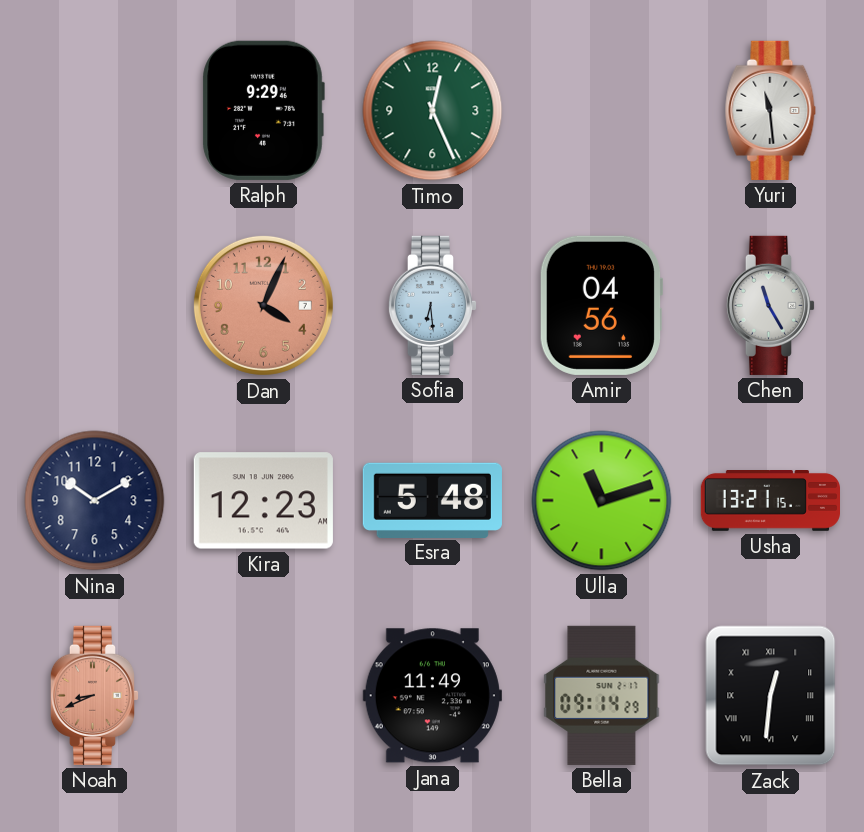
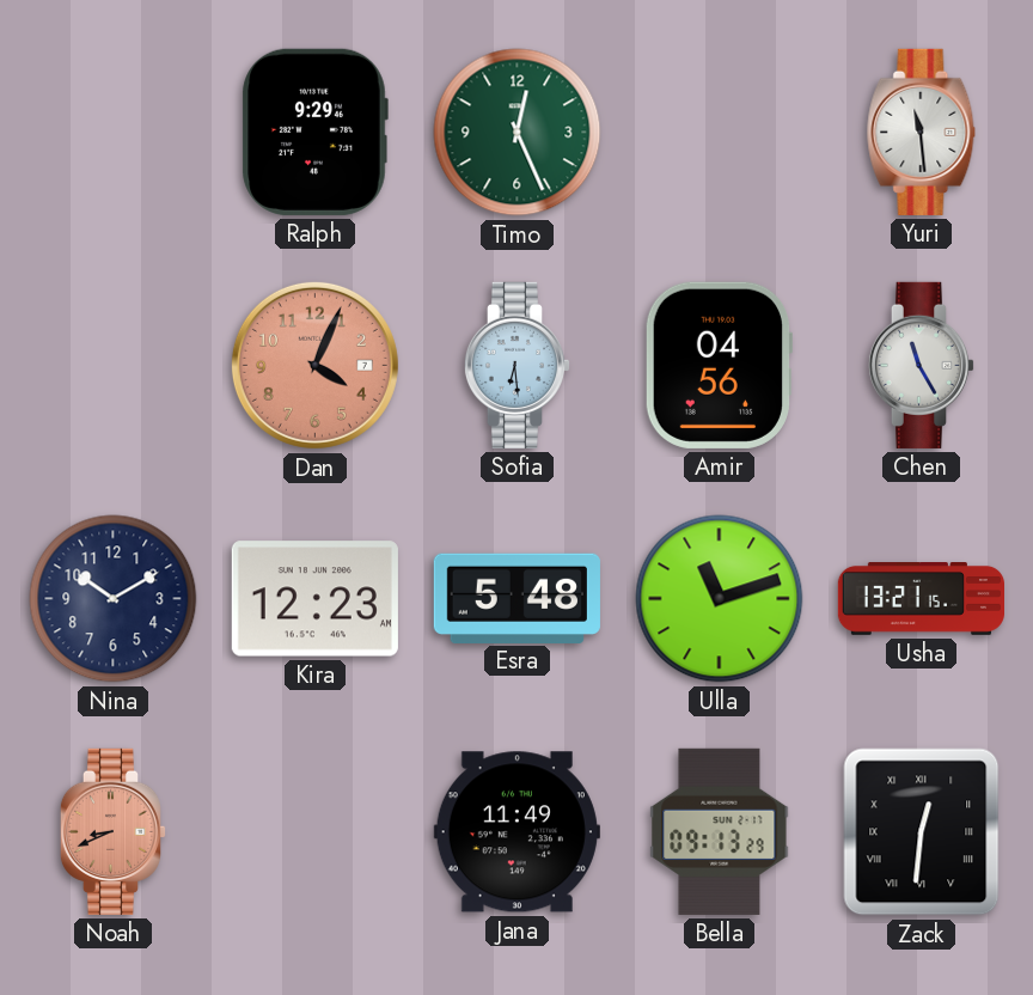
Bella: 09:14 -> 09:13 (720, 831)
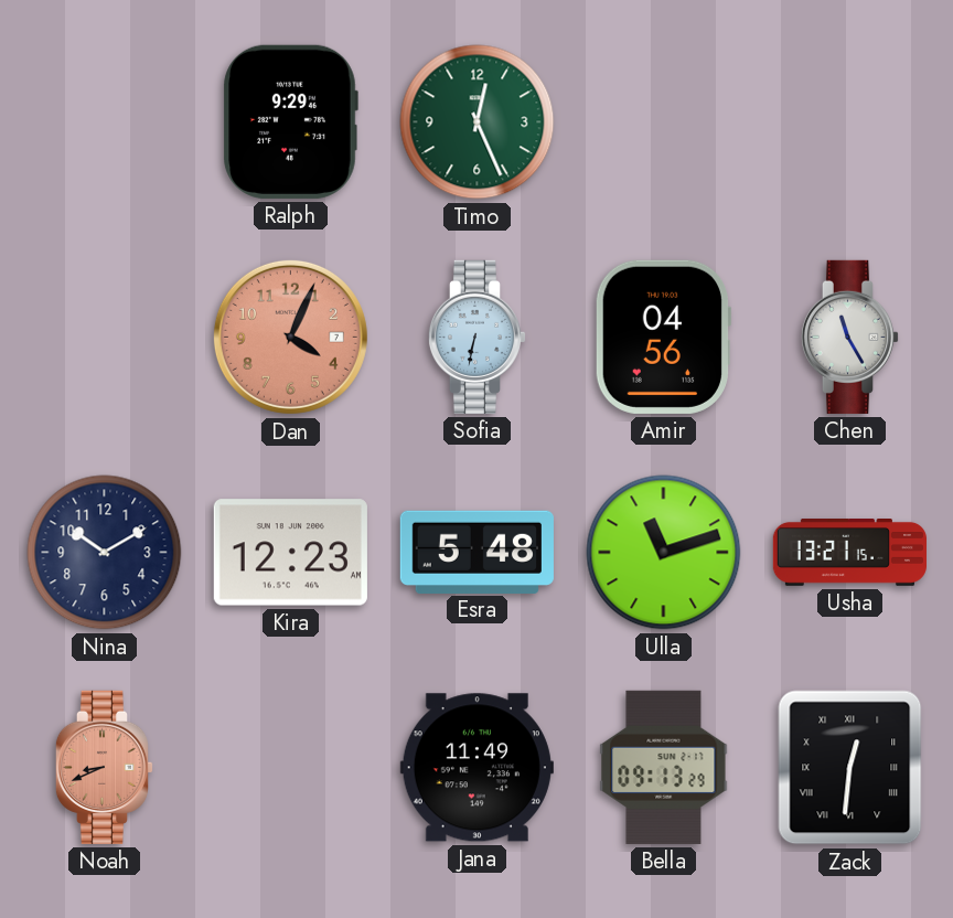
Yuri: 11:29 -> none (922, 132)
Sofia: 6:29 -> 6:32 (478, 337)
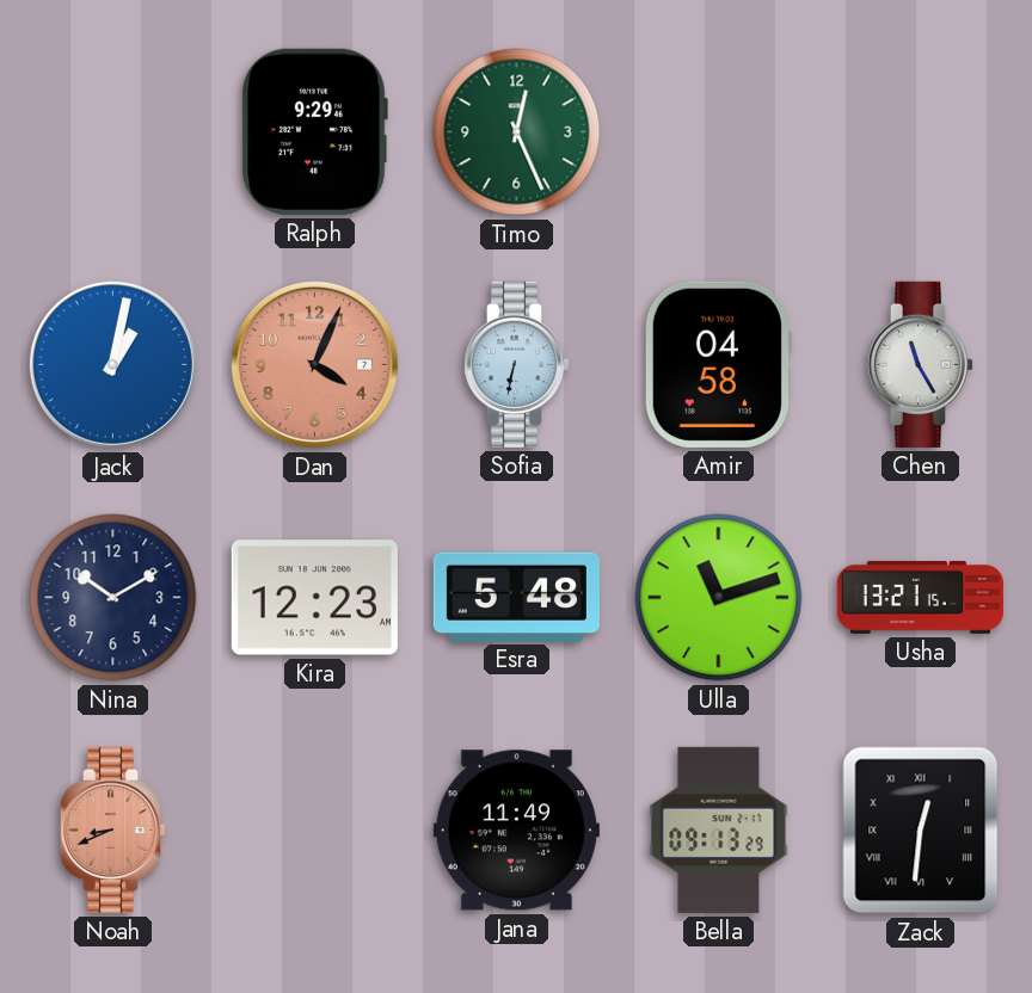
Jack: none -> 1:02 (112, 364)
Amir: 04:56 -> 04:58 (717, 364)
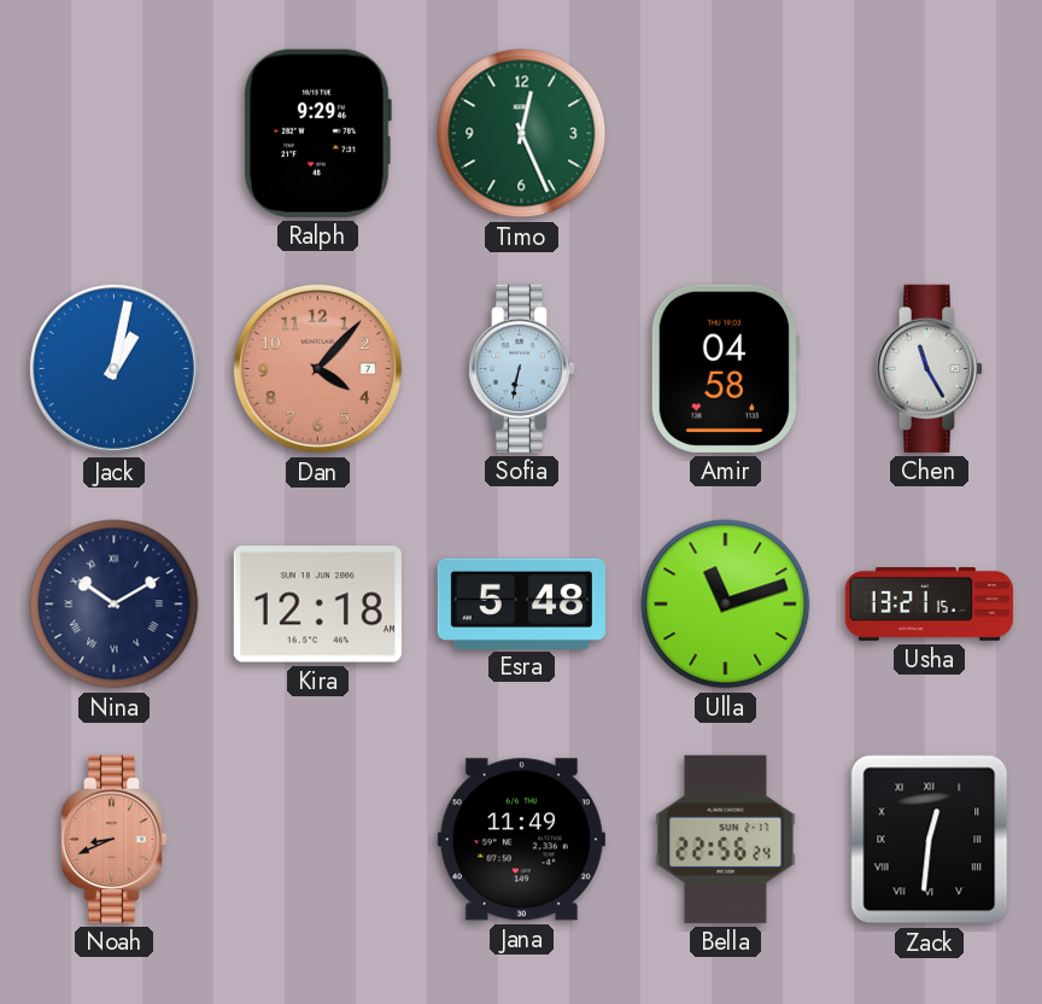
Dan: 4:04 -> 4:07 (317, 368)
Nina numerals: Arabic -> Roman (115, 605)
Kira: 12:23 -> 12:18 (317, 605)
Bella: 09:13 -> 22:56 (726, 839)
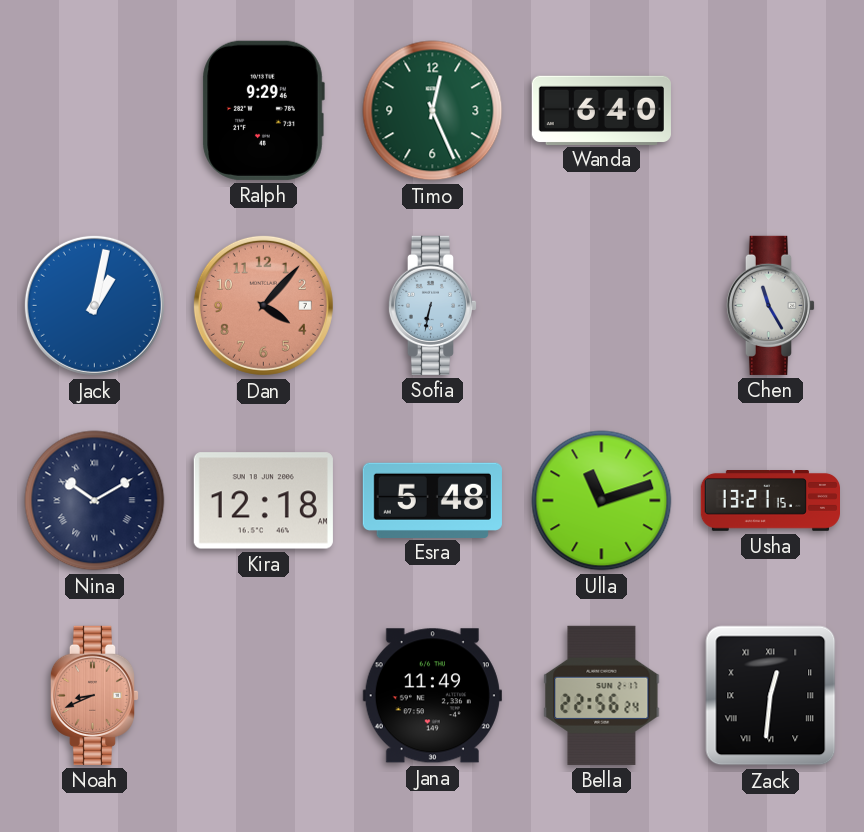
Wanda: none -> 6:40 (601, 110)
Amir: 04:58 -> none (724, 368)
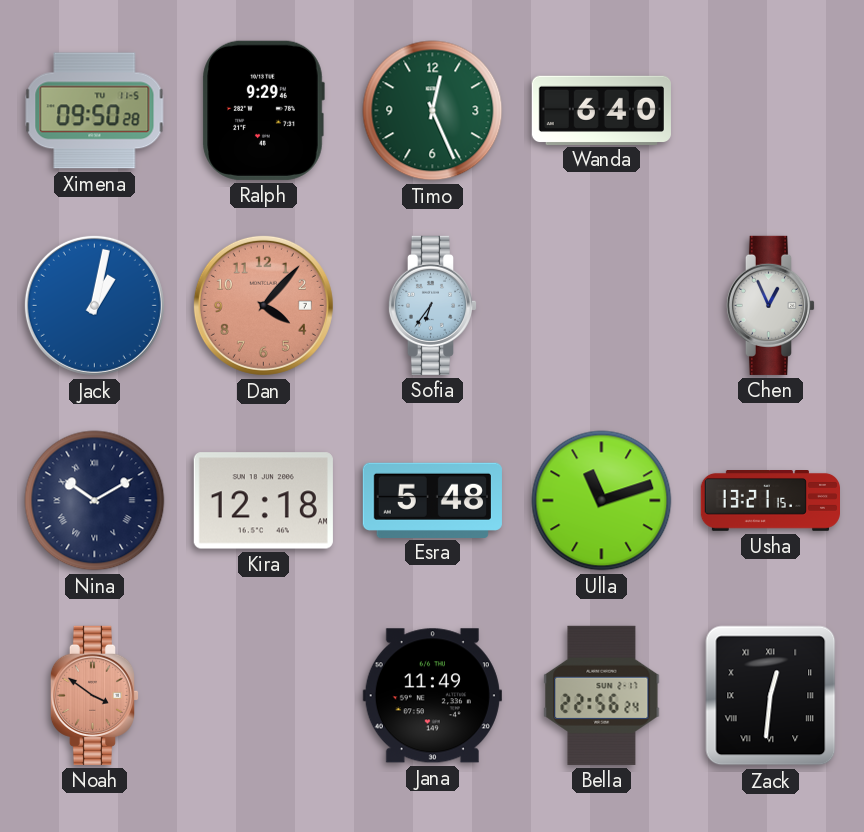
Ximena: none -> 09:50 (95, 111)
Sofia: 6:32 -> 6:36 (433, 305)
Chen: 11:25 -> 12:56 (771, 305)
Noah: 8:41 -> 3:51 (95, 695)
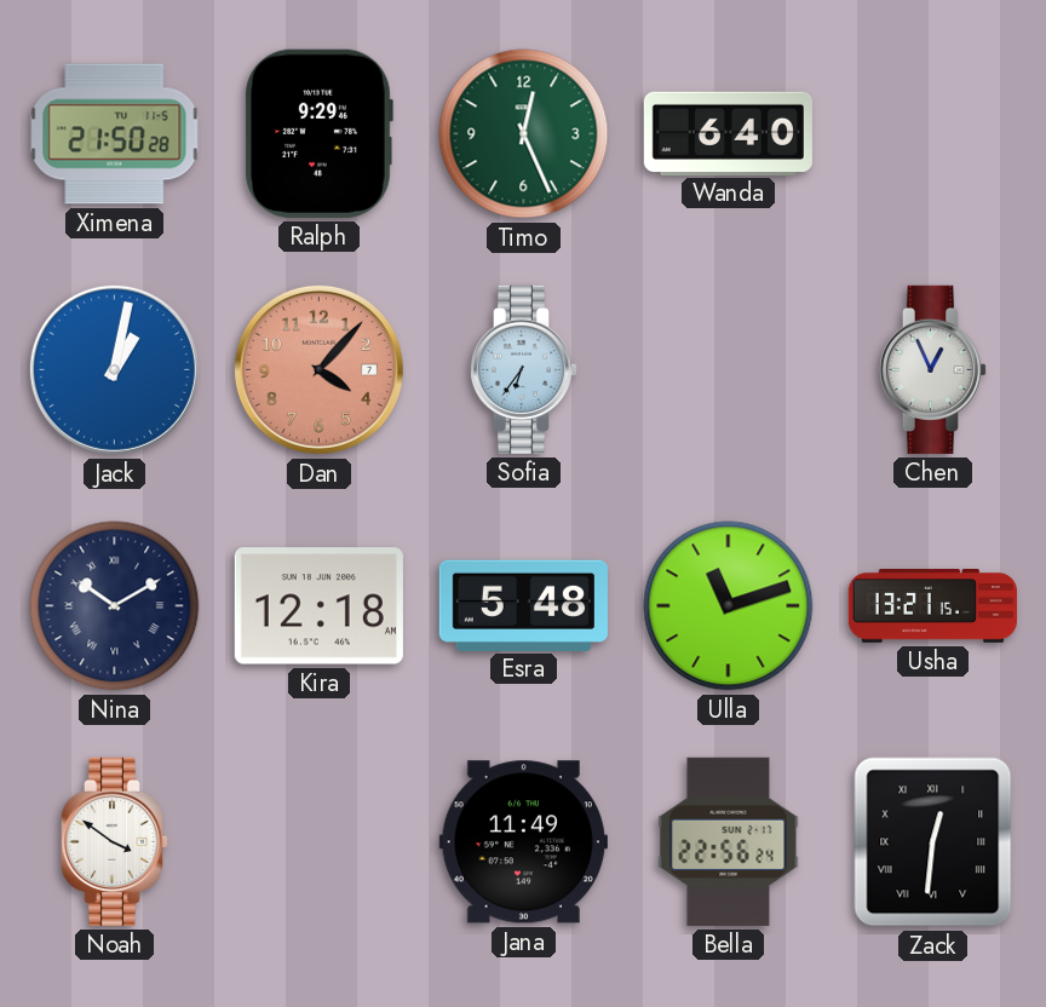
Ximena: 09:50 -> 21:50 (115, 134)
Noah dial: salmon -> white (115, 841)
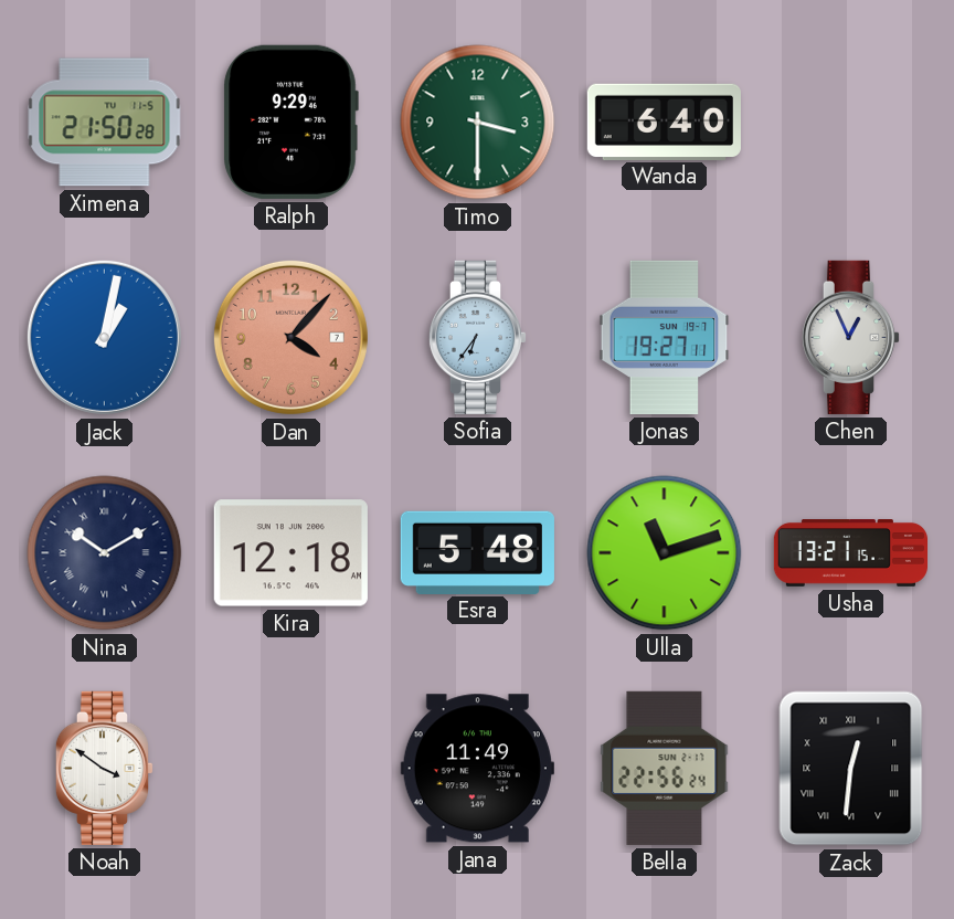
Timo: 12:26 -> 3:30 (478, 123)
Jonas: none -> 19:27 (665, 337)
